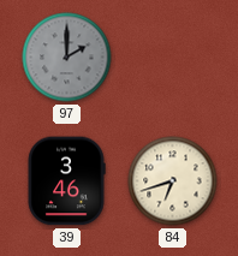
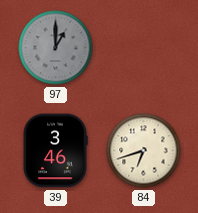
97: 2:00 -> 1:00 (56, 48)
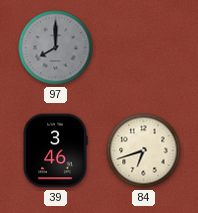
97: 1:00 -> 8:00 (56, 48)
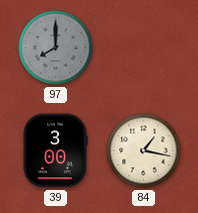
39: 3:46 -> 3:00 (55, 151)
84: 6:42 -> 1:17 (144, 151)
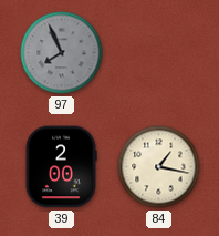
97: 8:00 -> 7:56 (62, 53)
39: 3:00 -> 2:00 (61, 167)
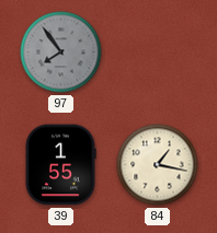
97: 7:56 -> 7:54 (61, 53)
39: 2:00 -> 1:55 (60, 165)
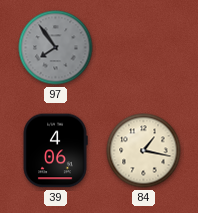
39: 1:55 -> 4:06 (55, 151)
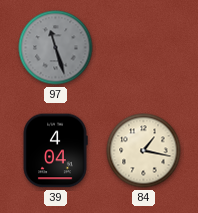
97: 7:54 -> 11:27 (56, 48)
39: 4:06 -> 4:04 (55, 151)
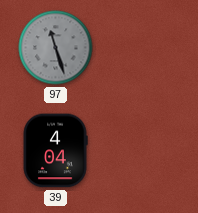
84: 1:17 -> none (144, 151)
